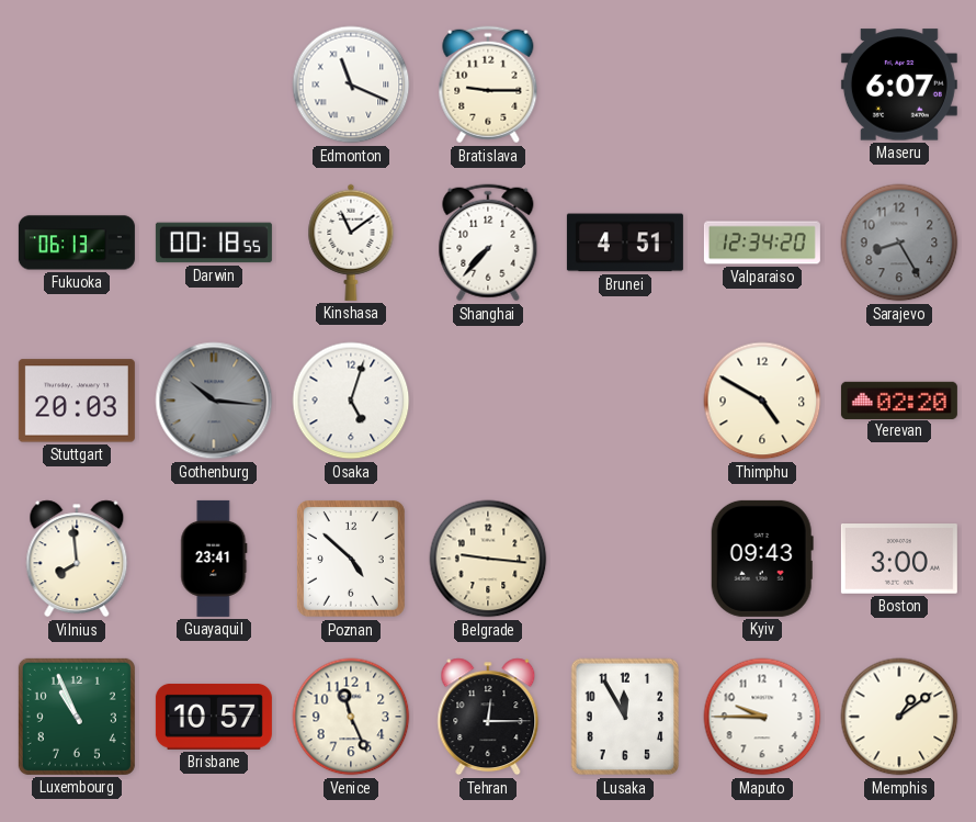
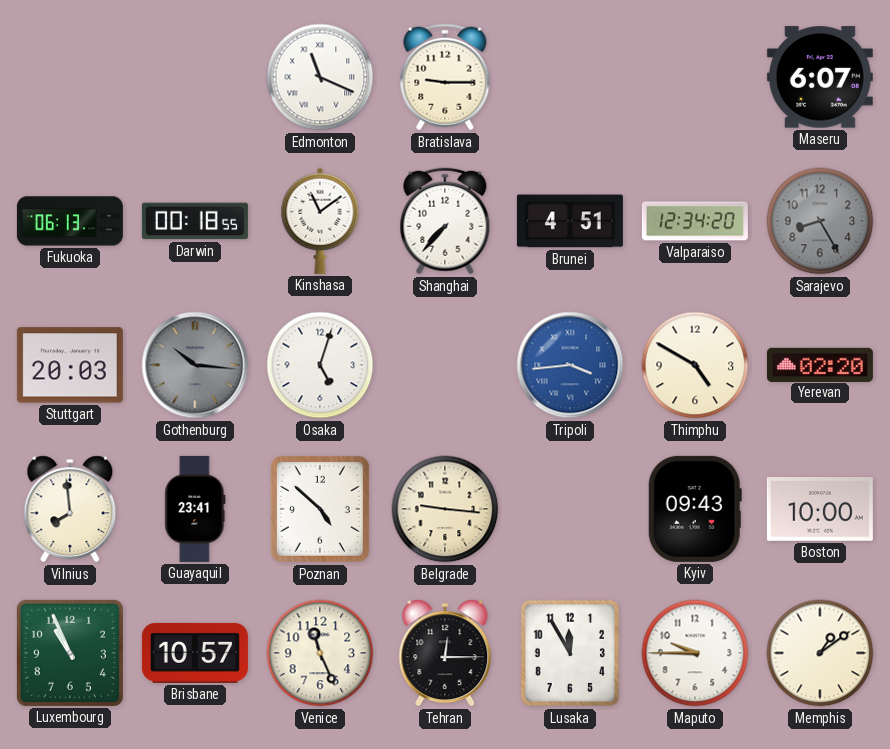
Tripoli: none -> 3:44 (570, 365)
Boston: 3:00 -> 10:00 (820, 510)
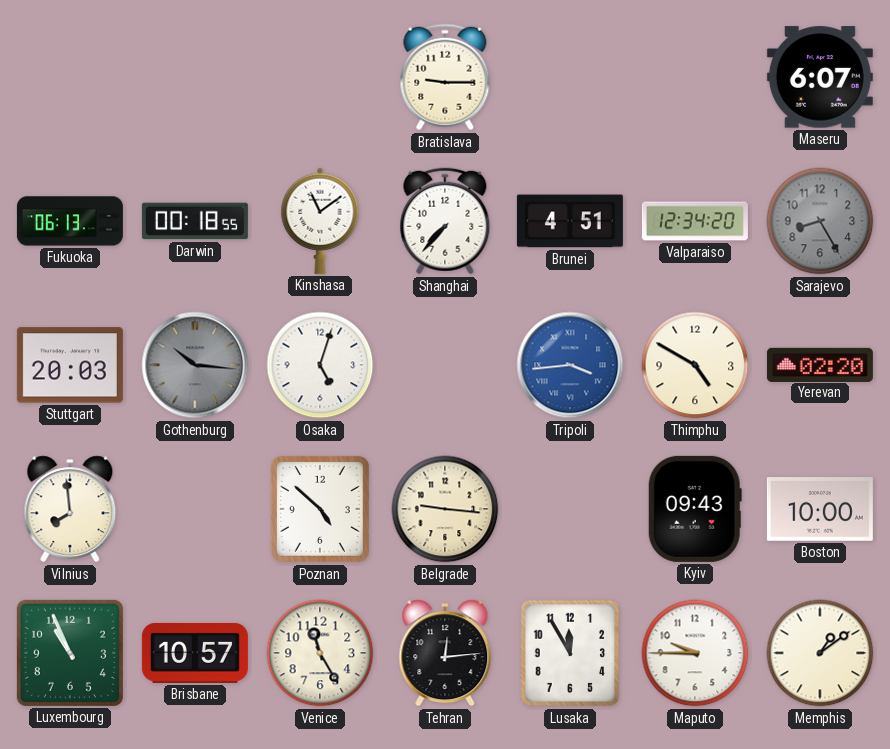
Edmonton: 11:19 -> none (320, 77)
Guayaquil: 23:41 -> none (195, 509)
Venice: 11:26 -> 11:25 (320, 653)
Tehran: 12:15 -> 12:14 (445, 653)
